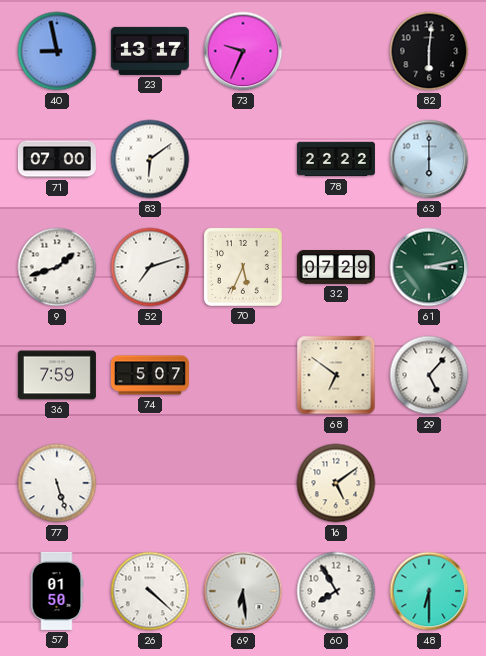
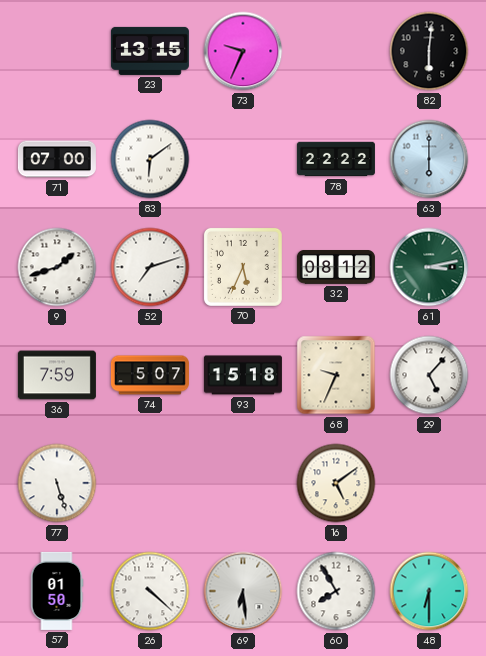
40: 8:58 -> none (57, 51)
23: 13:17 -> 13:15 (150, 51)
32: 07:29 -> 08:12 (336, 268)
93: none -> 15:18 (243, 375)
68: 6:51 -> 9:34 (336, 375)
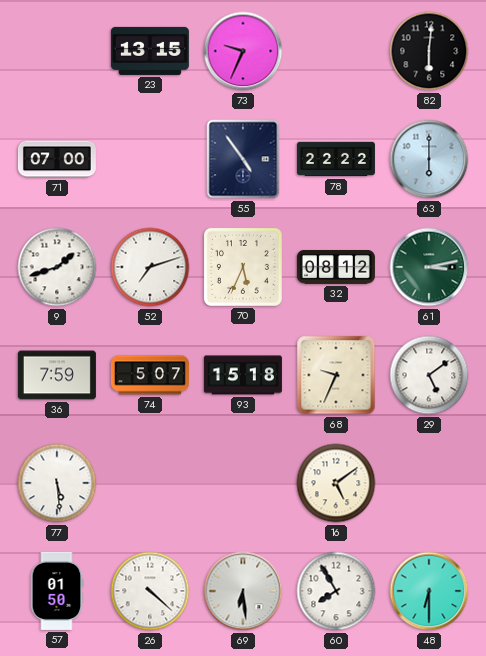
83: 6:09 -> none (150, 159)
55: none -> 4:54 (243, 159)
29: 5:07 -> 5:09 (429, 375)
77: 5:27 -> 5:29 (57, 483)
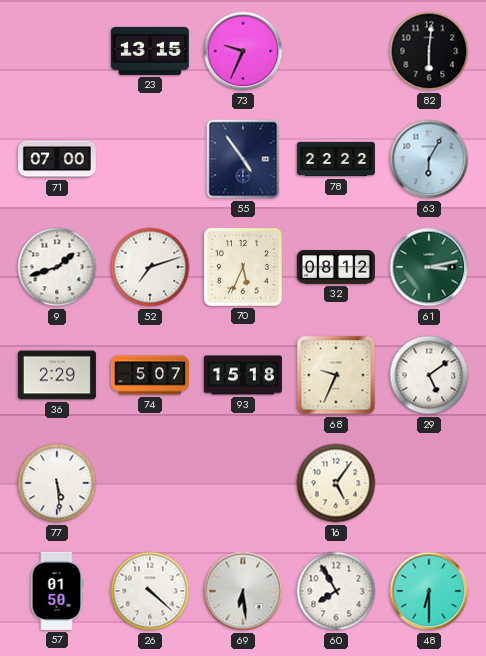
63: 6:00 -> 6:05 (429, 159)
36: 7:59 -> 2:29 (57, 375)
16: 5:09 -> 5:06 (336, 483)
